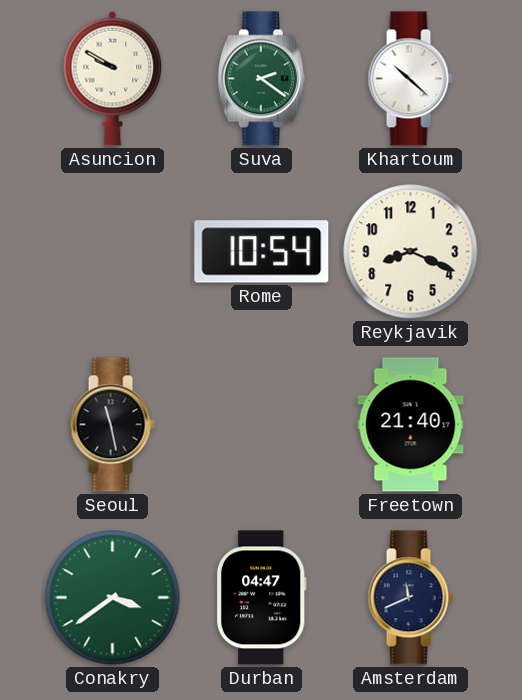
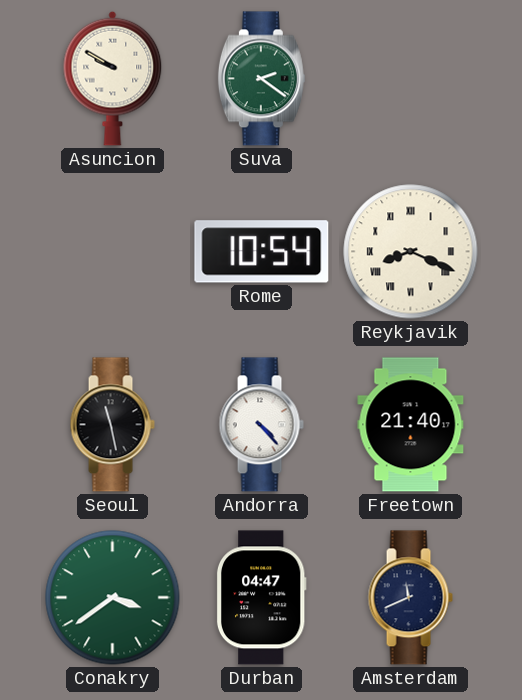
Khartoum: 10:22 -> none (410, 79)
Reykjavik numerals: Arabic -> Roman (411, 252)
Andorra: none -> 4:23 (261, 425)
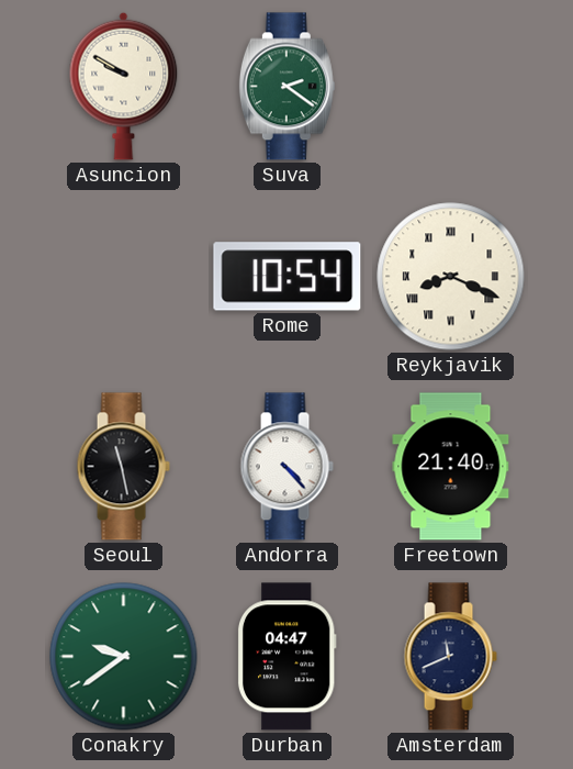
Conakry: 3:39 -> 9:39 (124, 657)
